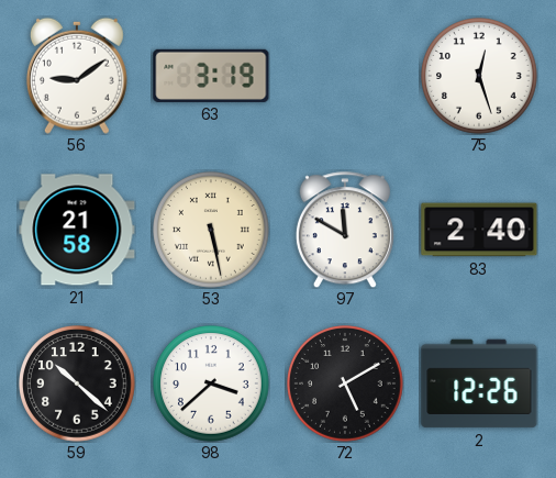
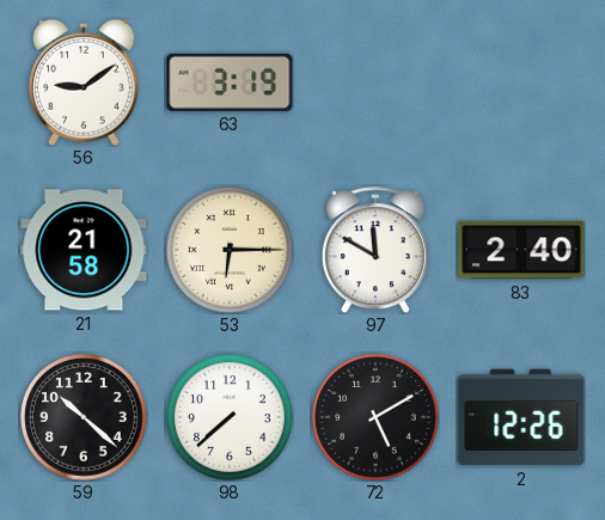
75: 12:27 -> none (480, 77)
53: 5:28 -> 6:15 (231, 251)
98: 3:38 -> 7:38 (231, 418)
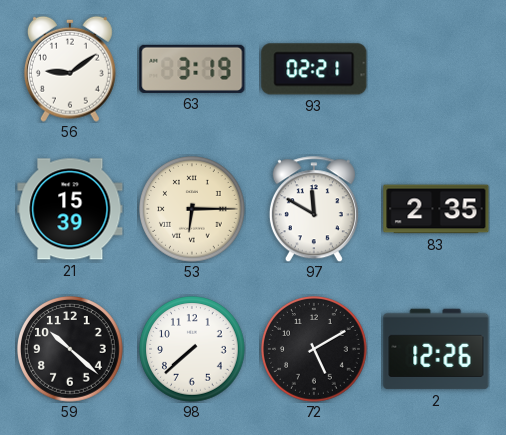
93: none -> 02:21 (314, 69)
21: 21:58 -> 15:39 (70, 209)
83: 2:40 -> 2:35 (436, 209)
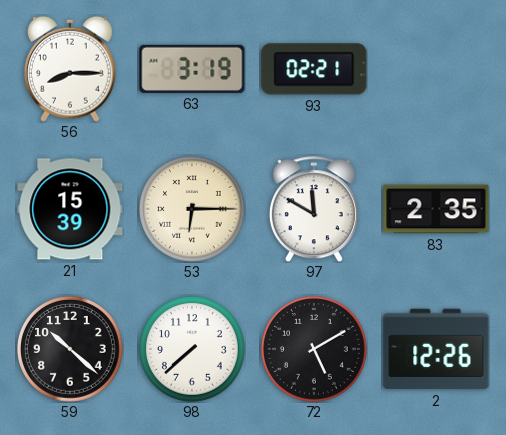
56: 9:09 -> 8:15 (70, 69)
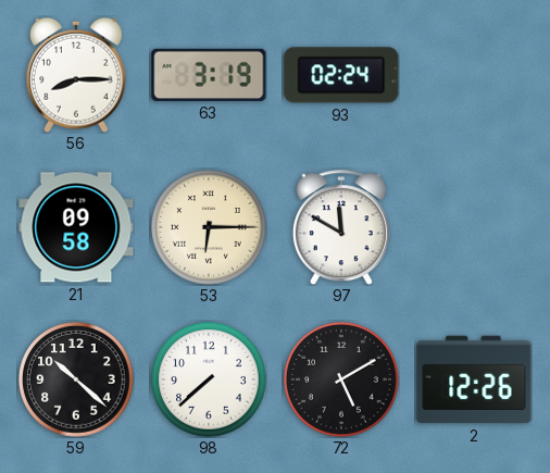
93: 02:21 -> 02:24 (341, 75)
21: 15:39 -> 09:58 (76, 227)
83: 2:35 -> none (436, 209)
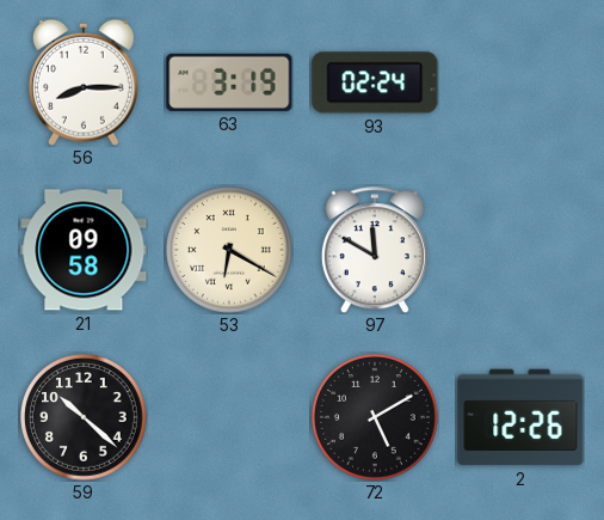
53: 6:15 -> 6:20 (230, 251)
98: 7:38 -> none (210, 381)
